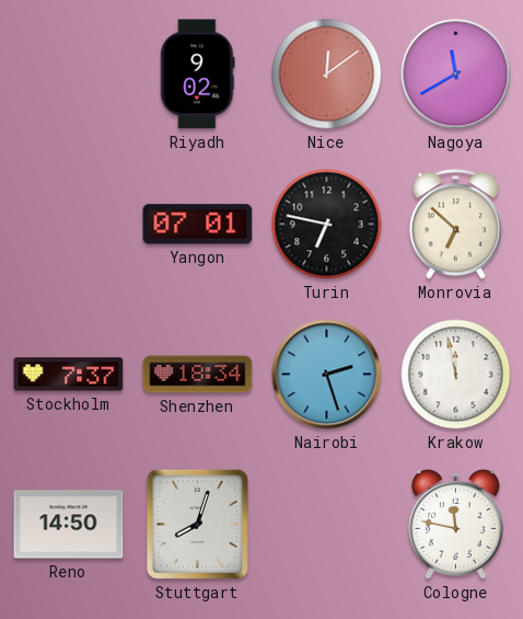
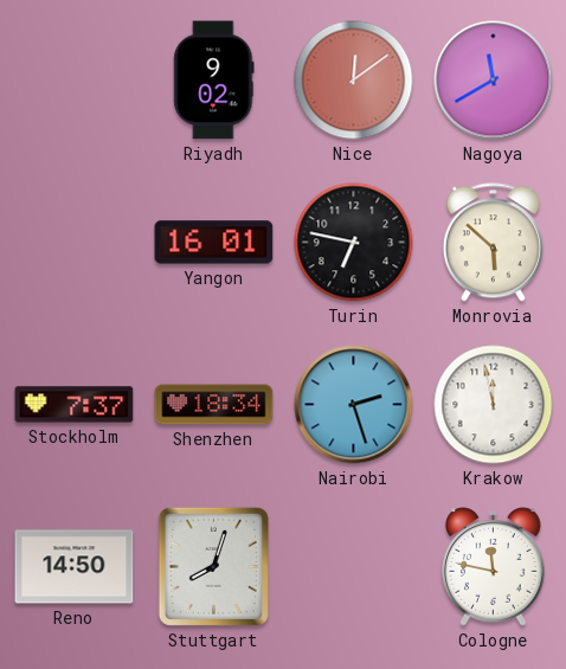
Yangon: 07:01 -> 16:01 (214, 243)
Monrovia: 6:52 -> 5:52 (493, 243)
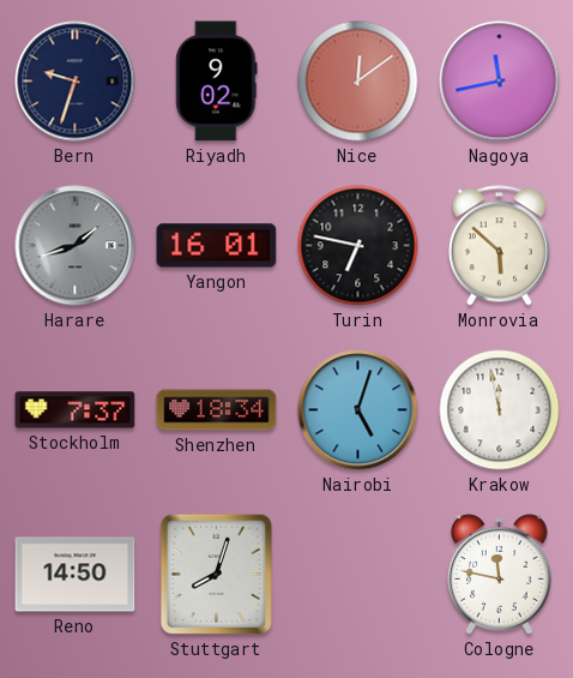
Bern: none -> 9:33 (76, 82)
Nagoya: 11:40 -> 11:43 (500, 82)
Harare: none -> 1:42 (76, 246)
Nairobi: 2:27 -> 5:03 (358, 410)
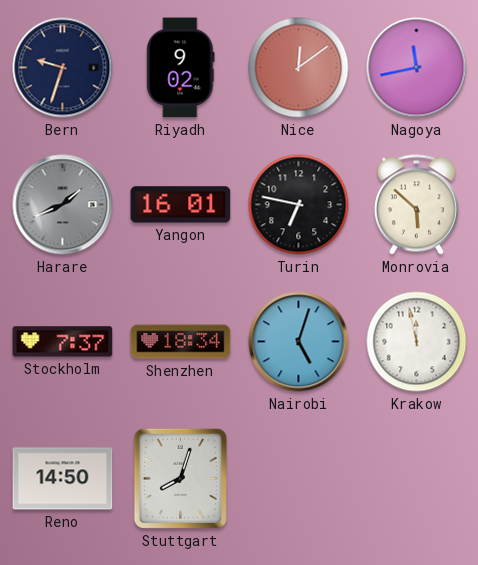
Harare: 1:42 -> 1:41 (63, 205)
Cologne: 11:47 -> none (500, 575)
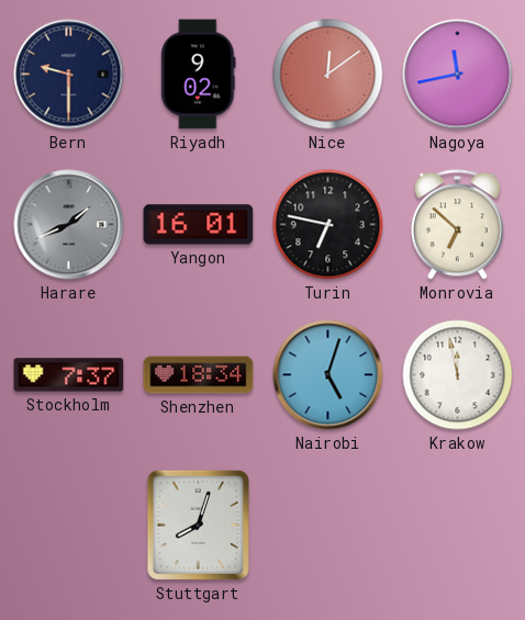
Bern: 9:33 -> 9:30 (69, 75)
Monrovia: 5:52 -> 6:52 (457, 225)
Reno: 14:50 -> none (63, 479)
